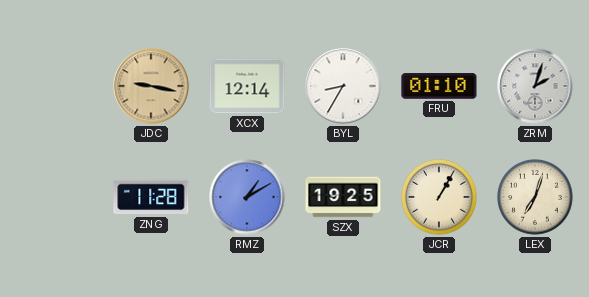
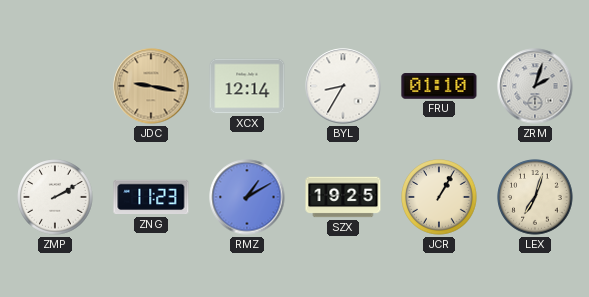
ZMP: none -> 2:10 (55, 197)
ZNG: 11:28 -> 11:23 (151, 197)
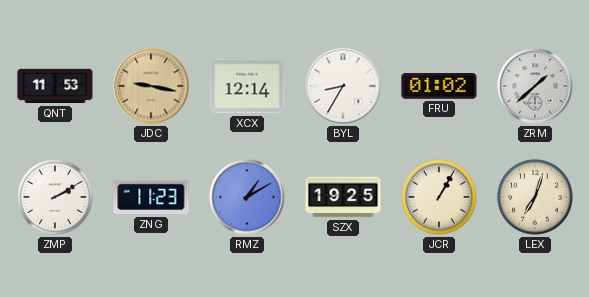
QNT: none -> 11:53 (55, 86)
FRU: 01:10 -> 01:02 (439, 86)
ZRM: 2:03 -> 1:38 (535, 86)
